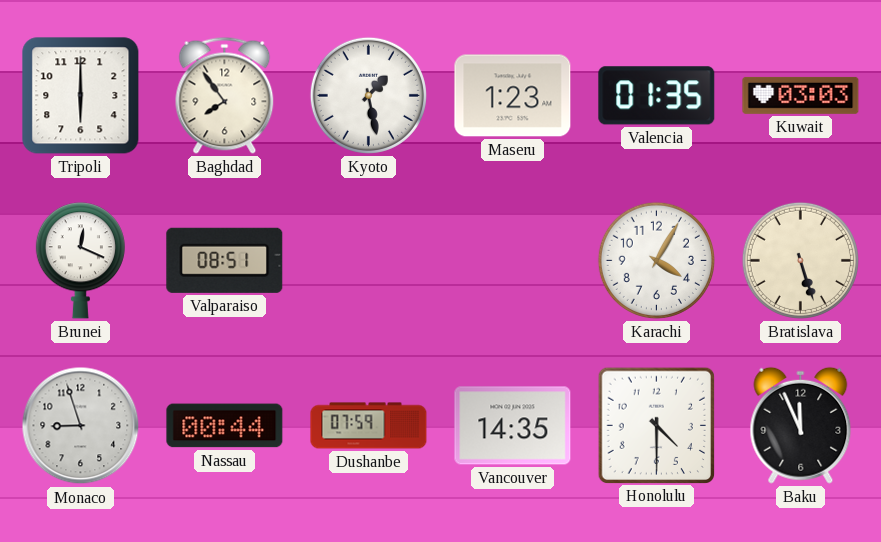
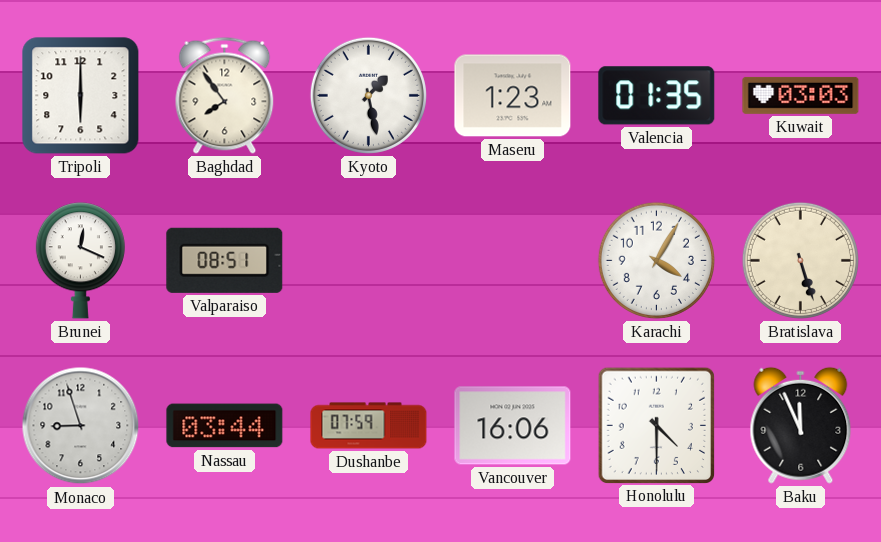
Nassau: 00:44 -> 03:44 (225, 426)
Vancouver: 14:35 -> 16:06 (513, 426)
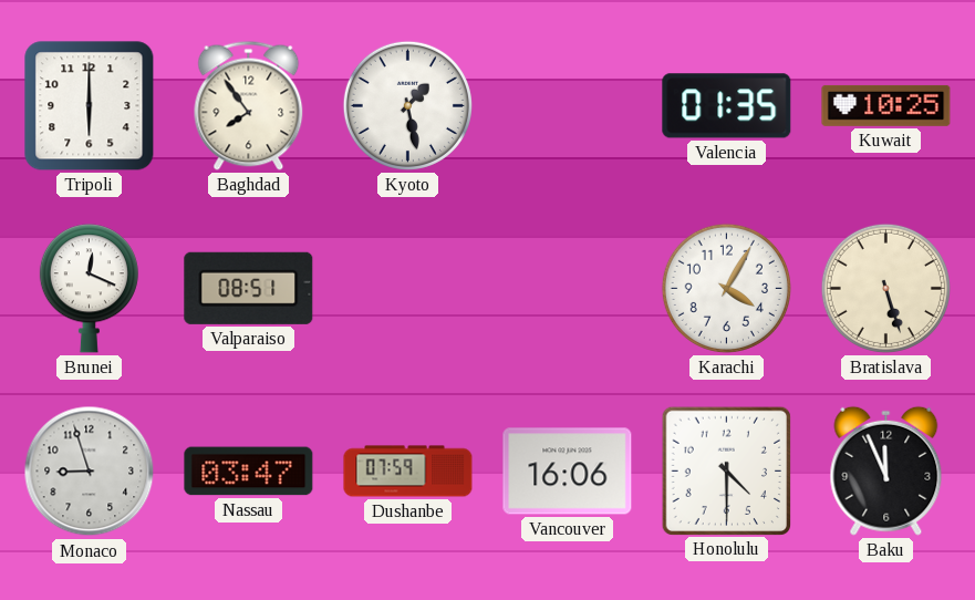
Maseru: 1:23 -> none (513, 96)
Kuwait: 03:03 -> 10:25 (886, 105)
Nassau: 03:44 -> 03:47 (249, 472)
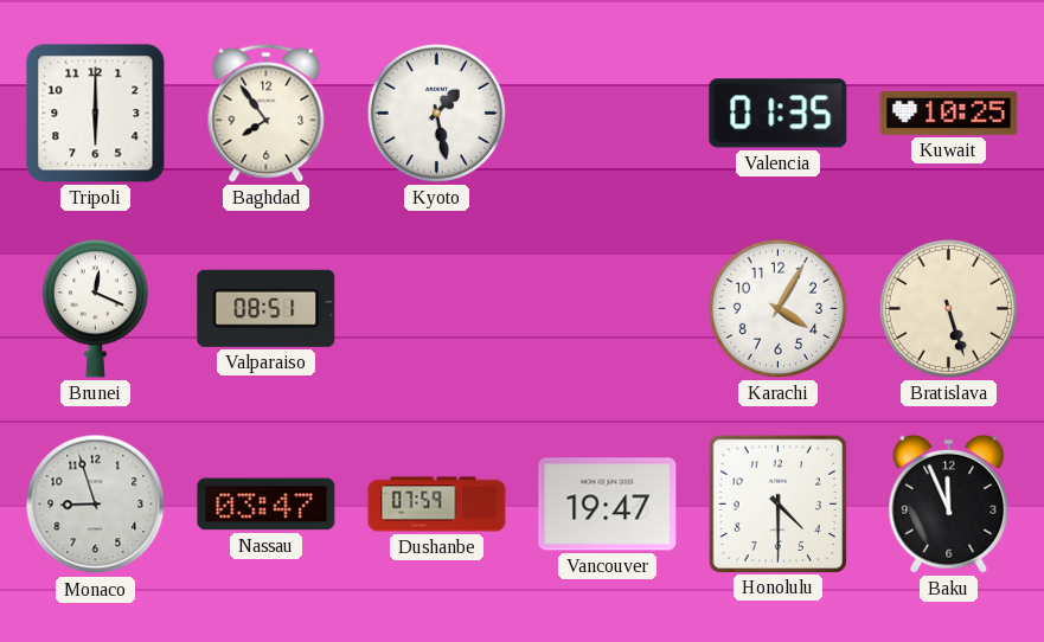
Vancouver: 16:06 -> 19:47 (608, 505)
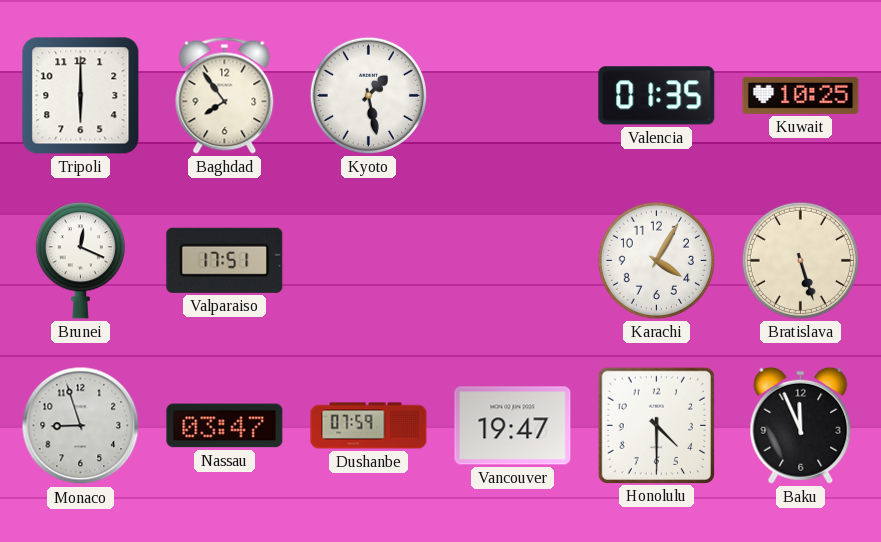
Valparaiso: 08:51 -> 17:51 (225, 260)
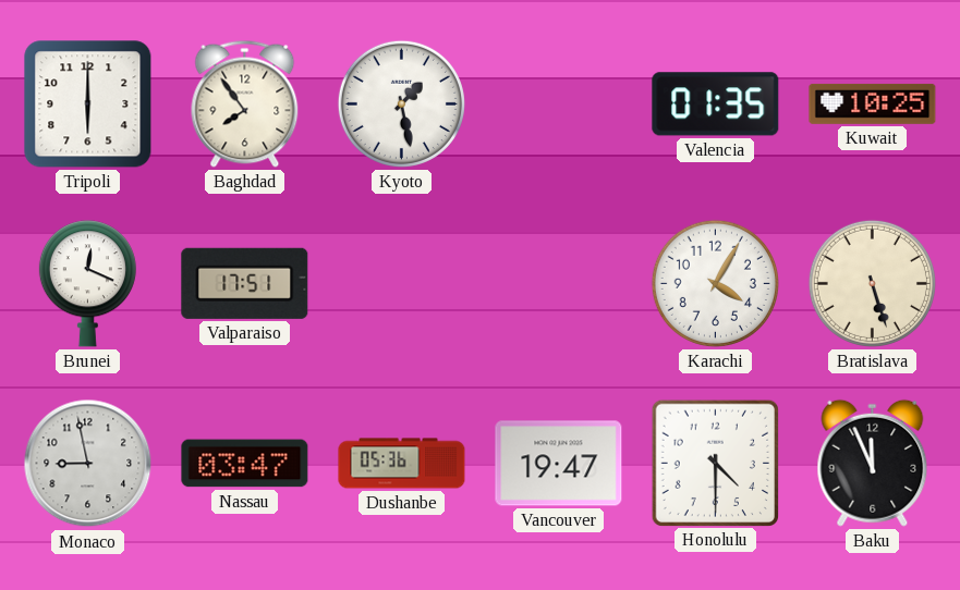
Monaco: 8:57 -> 8:58 (88, 464)
Dushanbe: 07:59 -> 05:36 (402, 464)
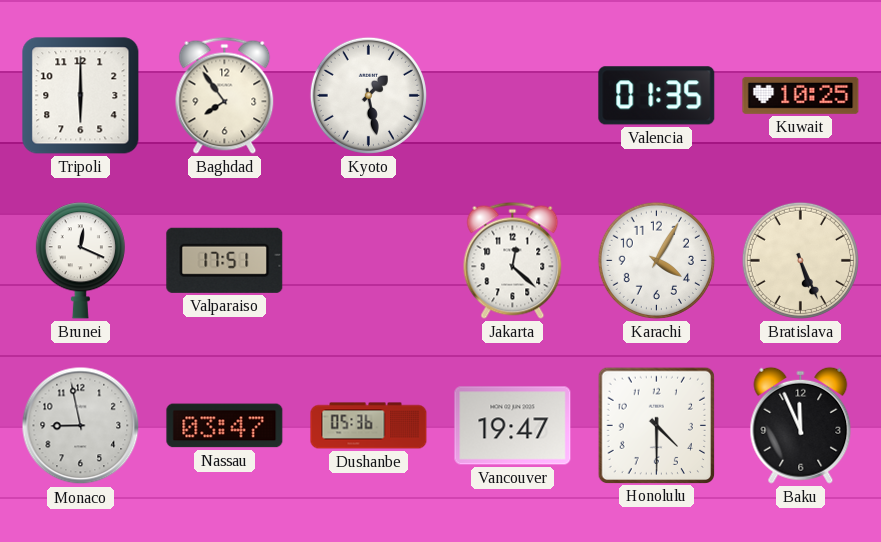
Jakarta: none -> 12:22 (513, 260)
Bratislava: 5:27 -> 5:26 (800, 260)
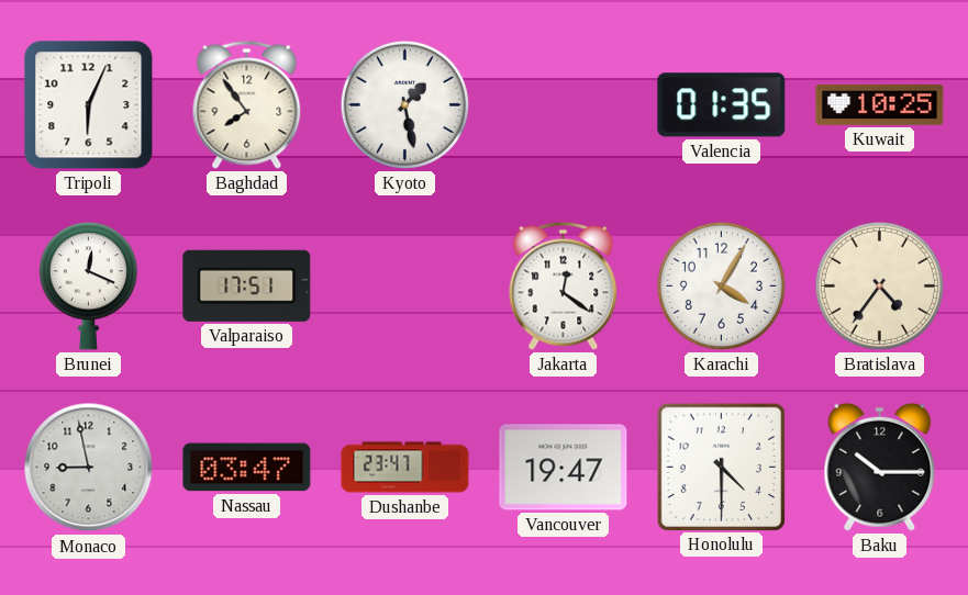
Tripoli: 6:00 -> 6:04 (89, 105)
Jakarta: 12:22 -> 12:21 (564, 285)
Bratislava: 5:26 -> 4:36 (879, 285)
Dushanbe: 05:36 -> 23:47 (405, 468)
Baku: 11:56 -> 10:15 (880, 467)
